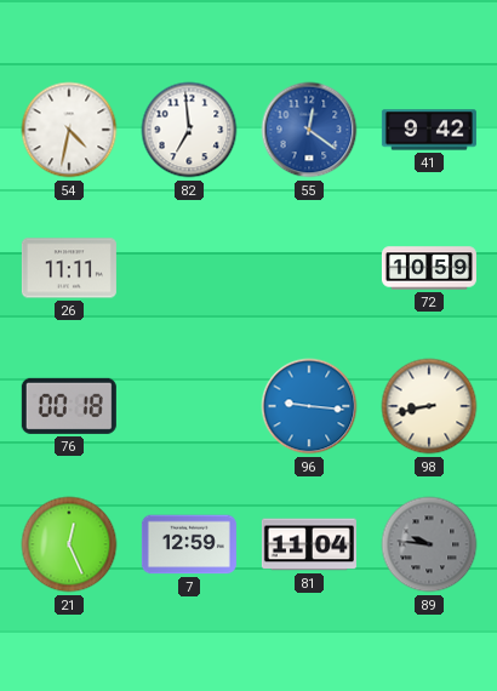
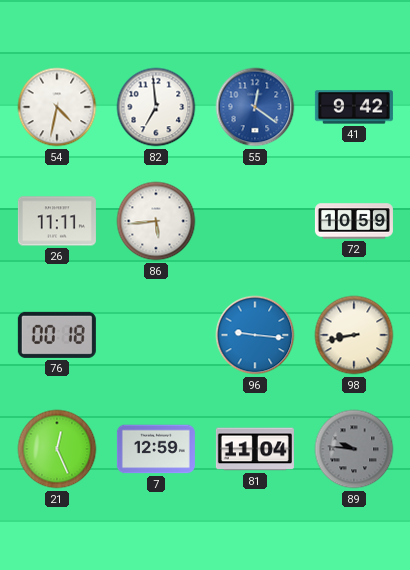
86: none -> 5:44 (156, 221)
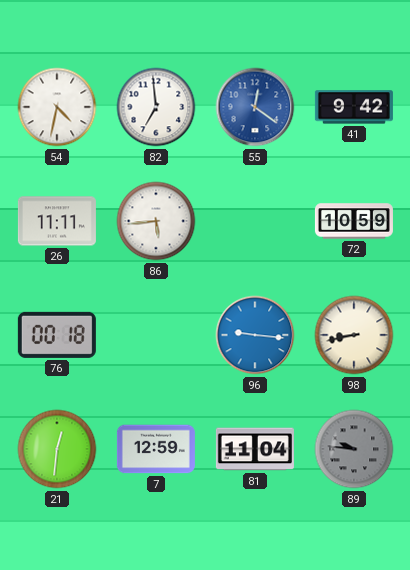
21: 12:26 -> 12:31 (57, 449)
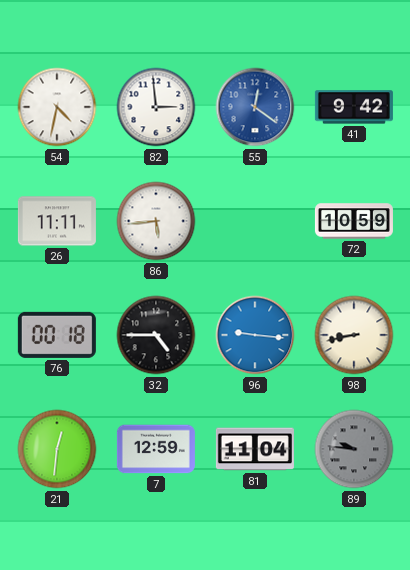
82: 6:59 -> 2:59 (156, 107)
32: none -> 4:45 (156, 335)
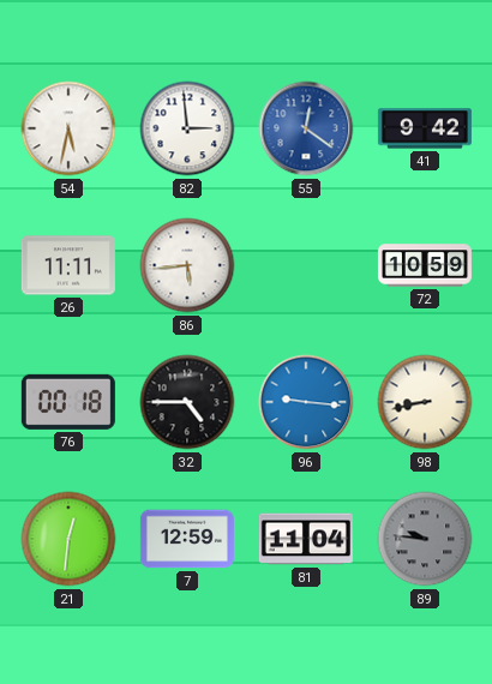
54: 4:32 -> 5:32 (68, 128)
